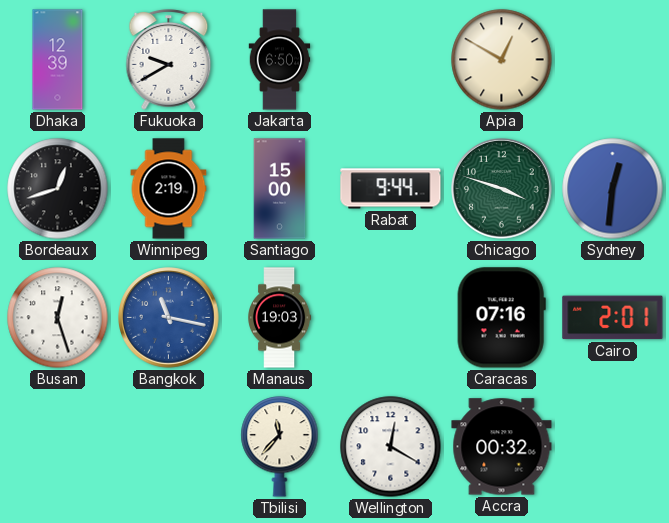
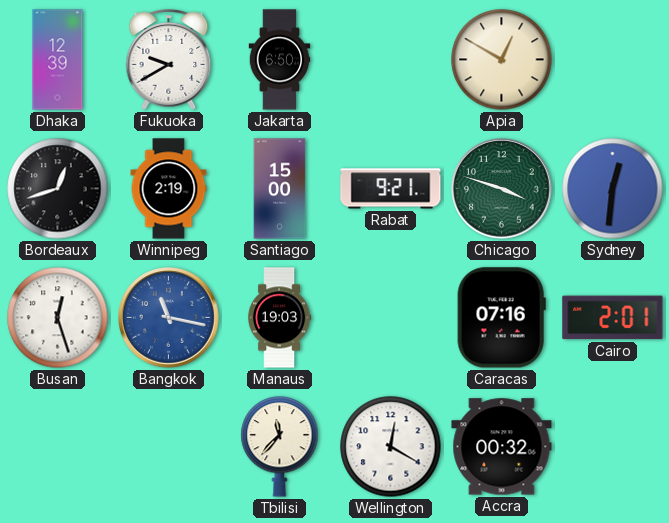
Rabat: 9:44 -> 9:21 (391, 189)
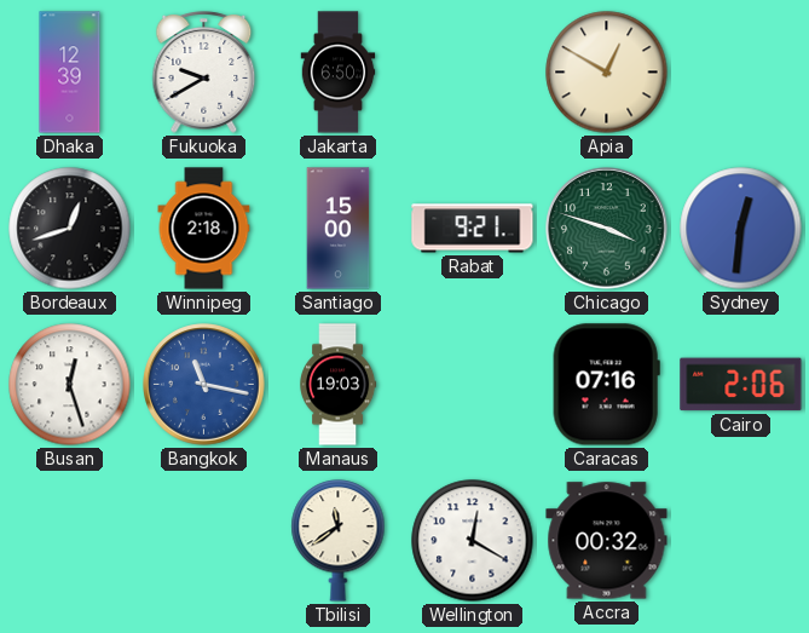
Winnipeg: 2:19 -> 2:18 (204, 229)
Cairo: 2:01 -> 2:06 (741, 385)
Tbilisi: 11:37 -> 11:39 (339, 541)
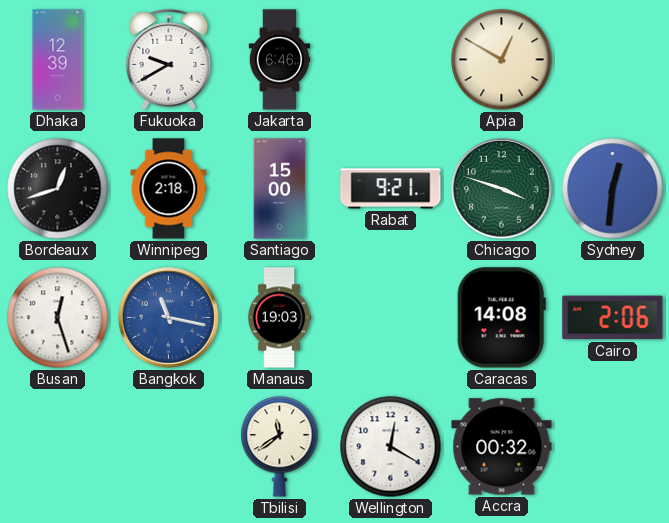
Jakarta: 6:50 -> 6:46 (280, 60)
Caracas: 07:16 -> 14:08 (501, 318)
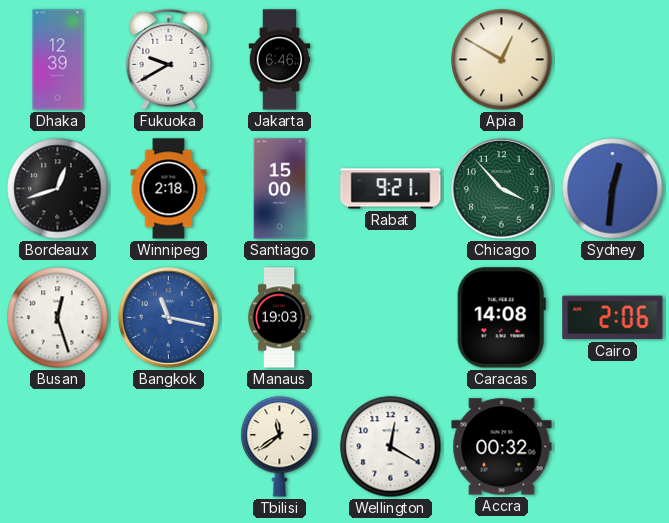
Chicago: 3:48 -> 3:53 (502, 189)
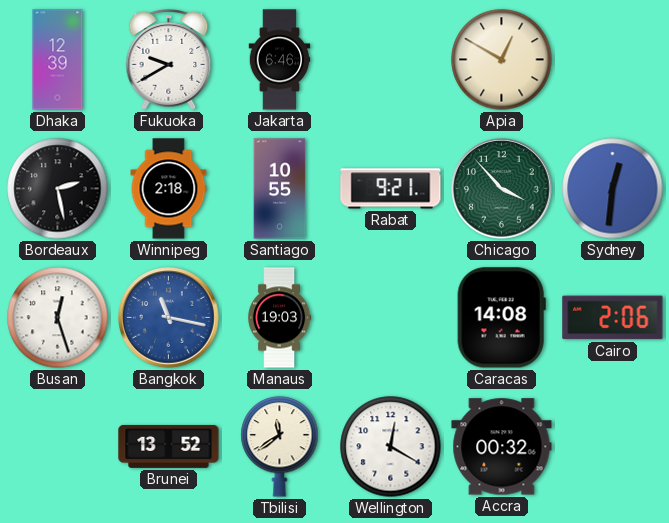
Bordeaux: 12:42 -> 2:28 (58, 189)
Santiago: 15:00 -> 10:55 (280, 189)
Brunei: none -> 13:52 (169, 446)
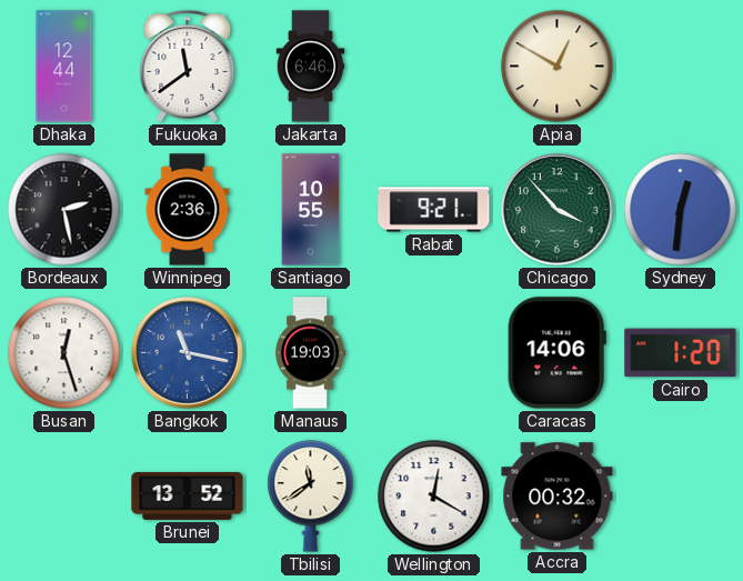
Dhaka: 12:39 -> 12:44 (64, 67)
Fukuoka: 9:40 -> 11:39 (188, 67)
Winnipeg: 2:18 -> 2:36 (188, 210)
Caracas: 14:08 -> 14:06 (556, 353)
Cairo: 2:06 -> 1:20 (681, 353)
